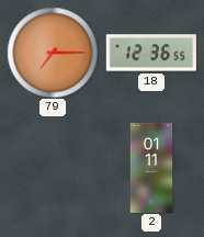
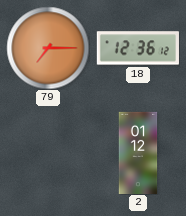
18: 12:36:55 -> 12:36:12 (138, 48)
2: 01:11 -> 01:12 (138, 152)
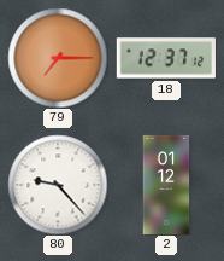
18: 12:36 -> 12:37 (166, 58)
80: none -> 9:23 (58, 185)
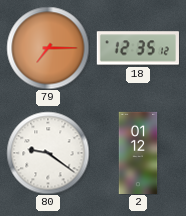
18: 12:37 -> 12:35 (138, 48)
80: 9:23 -> 9:21 (48, 153)
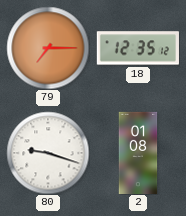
80: 9:21 -> 9:18 (48, 153)
2: 01:12 -> 01:08 (138, 152)
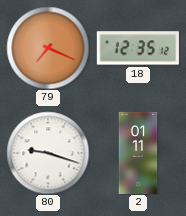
79: 7:15 -> 7:19 (48, 48)
2: 01:08 -> 01:11 (138, 152)
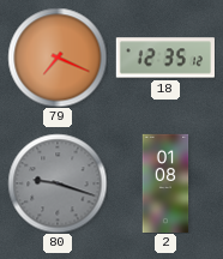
80 dial: white -> grey (58, 183)
2: 01:11 -> 01:08 (165, 182)
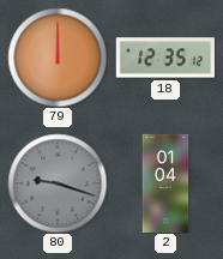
79: 7:19 -> 12:00 (58, 58)
2: 01:08 -> 01:04 (165, 182)
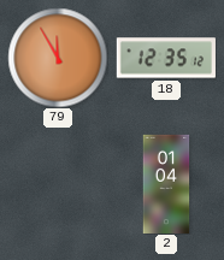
79: 12:00 -> 11:55 (58, 58)
80: 9:18 -> none (58, 183)
